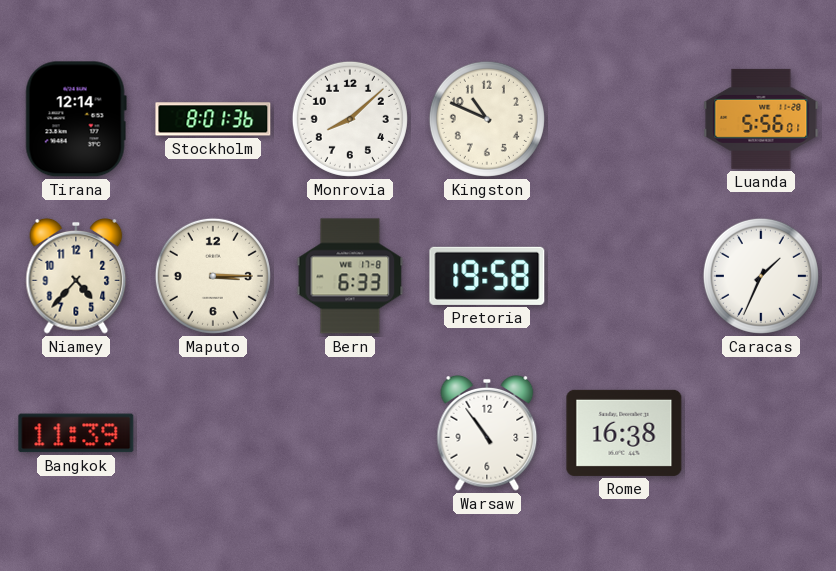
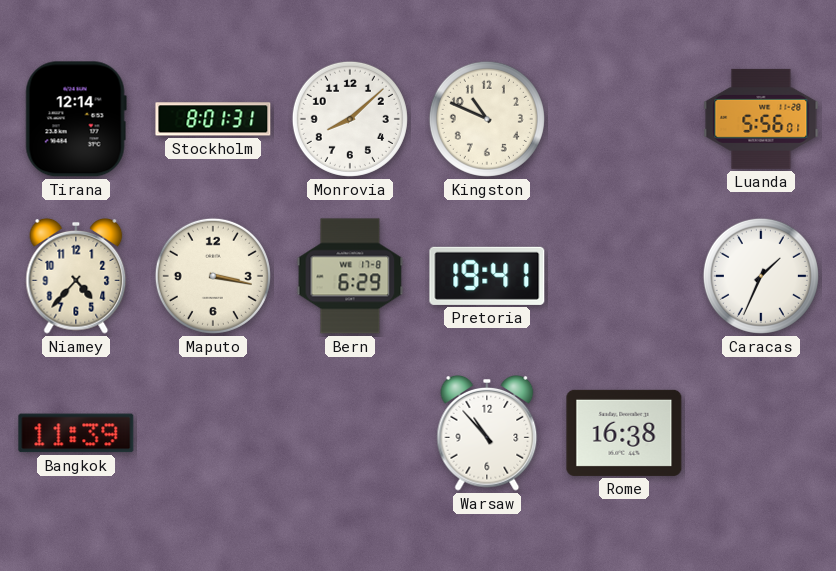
Stockholm: 8:01:36 -> 8:01:31 (213, 119)
Maputo: 3:15 -> 3:17 (213, 276)
Bern: 6:33 -> 6:29 (350, 276)
Pretoria: 19:58 -> 19:41 (487, 276)
Warsaw: 10:54 -> 10:53 (487, 433)
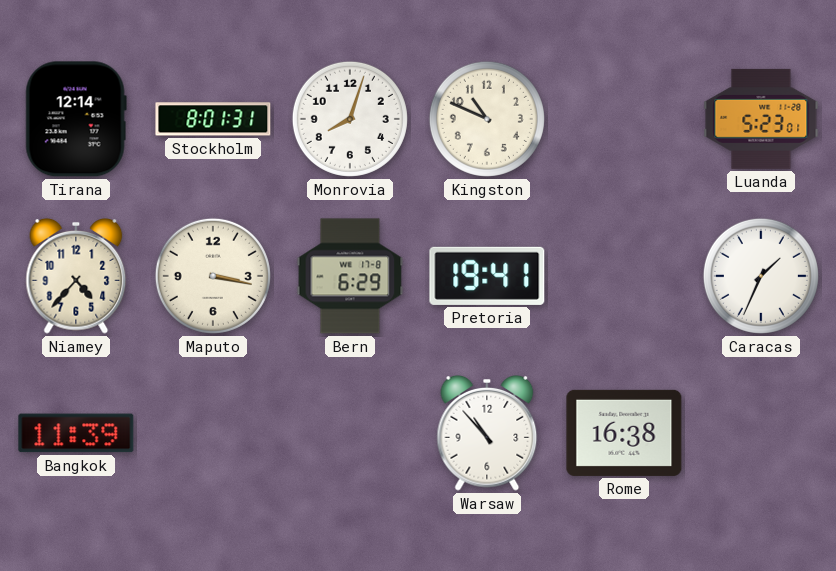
Monrovia: 8:08 -> 8:03 (350, 119)
Luanda: 5:56 -> 5:23 (761, 119)
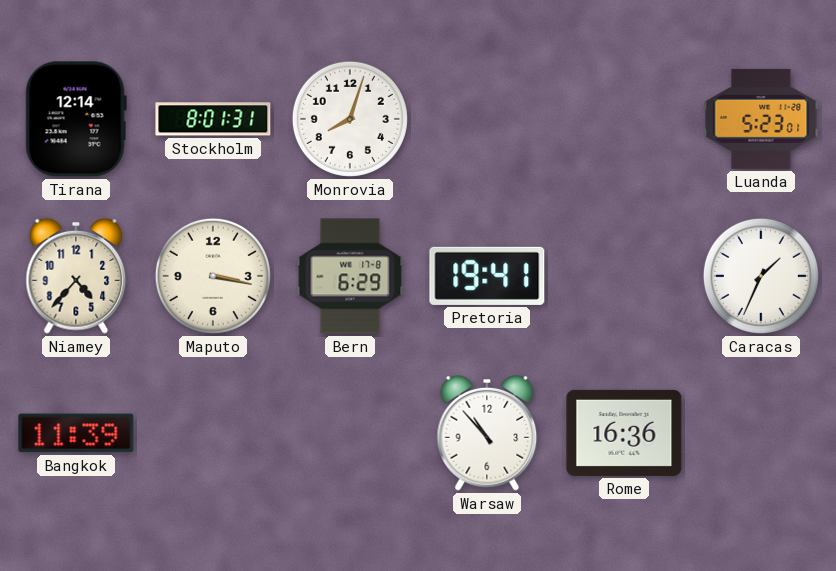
Kingston: 10:49 -> none (487, 119)
Rome: 16:38 -> 16:36 (624, 433)
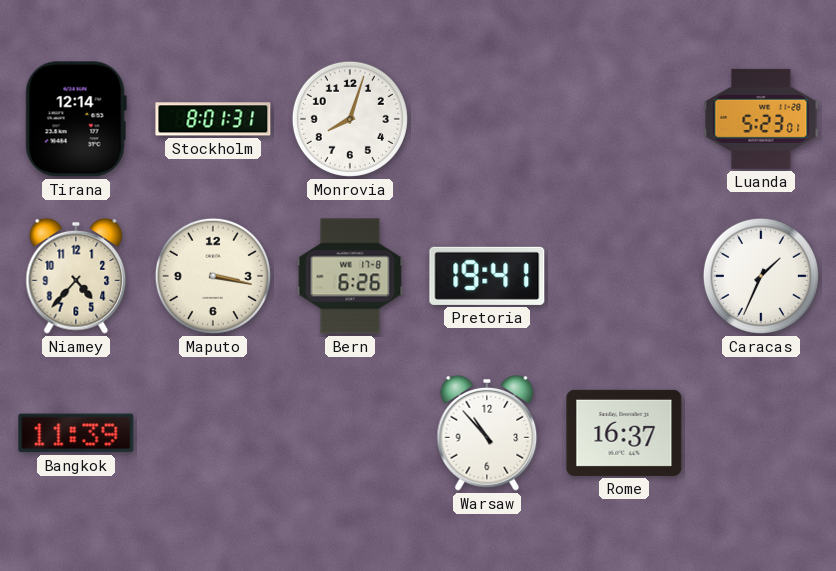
Bern: 6:29 -> 6:26 (350, 276)
Rome: 16:36 -> 16:37 (624, 433)
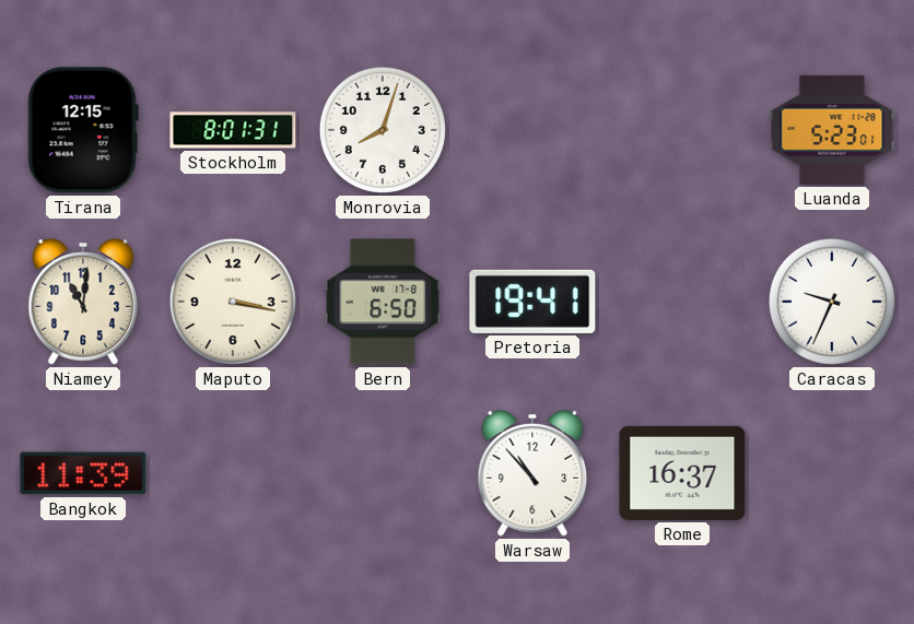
Tirana: 12:14 -> 12:15 (83, 130)
Niamey: 4:37 -> 11:01 (83, 302)
Bern: 6:26 -> 6:50 (383, 302)
Caracas: 1:34 -> 9:34 (832, 302)
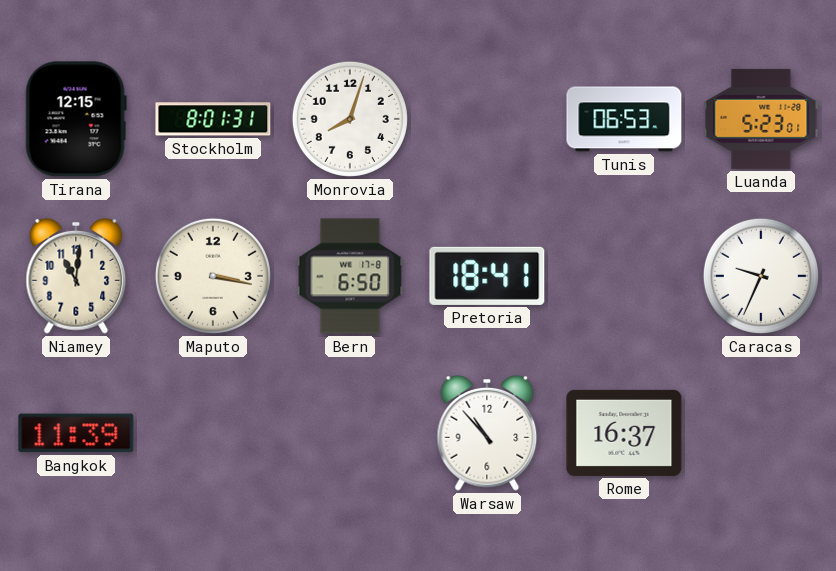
Tunis: none -> 06:53 (624, 119)
Pretoria: 19:41 -> 18:41 (487, 276)
